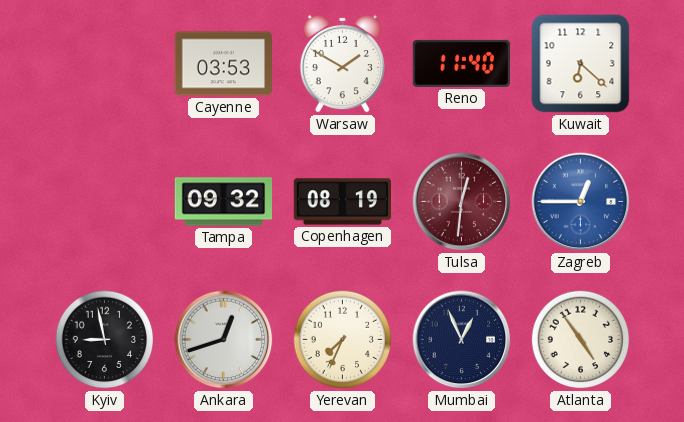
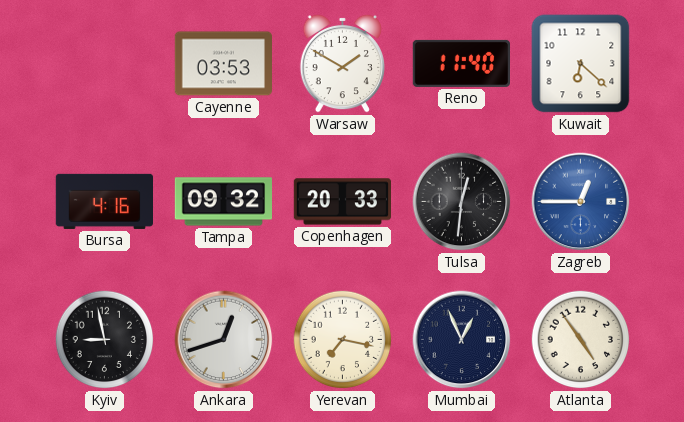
Bursa: none -> 4:16 (104, 201)
Copenhagen: 08:19 -> 20:33 (342, 202)
Tulsa dial: burgundy -> black (462, 202)
Yerevan: 7:34 -> 7:17 (343, 340)
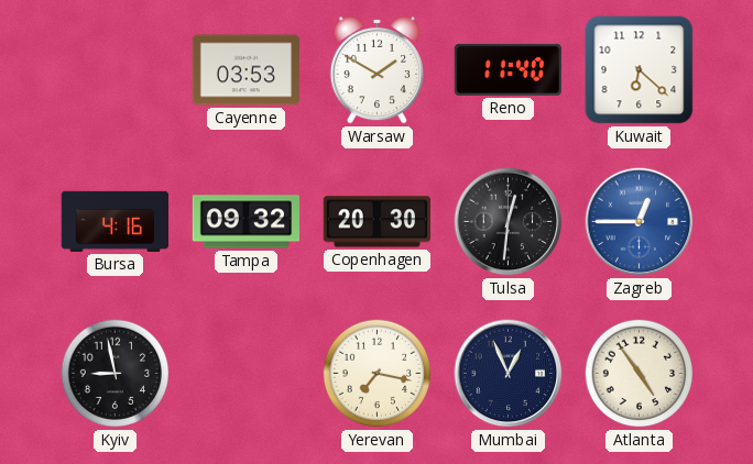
Copenhagen: 20:33 -> 20:30 (376, 222)
Ankara: 12:42 -> none (224, 340)
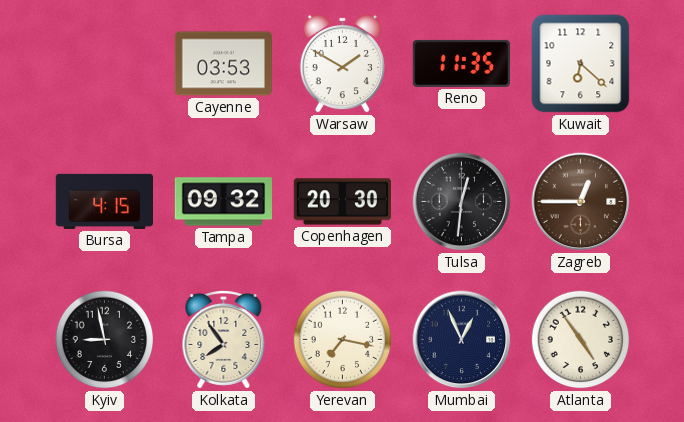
Reno: 11:40 -> 11:35 (461, 63)
Bursa: 4:16 -> 4:15 (104, 201)
Zagreb dial: blue -> brown (581, 202)
Kolkata: none -> 7:54 (224, 340)
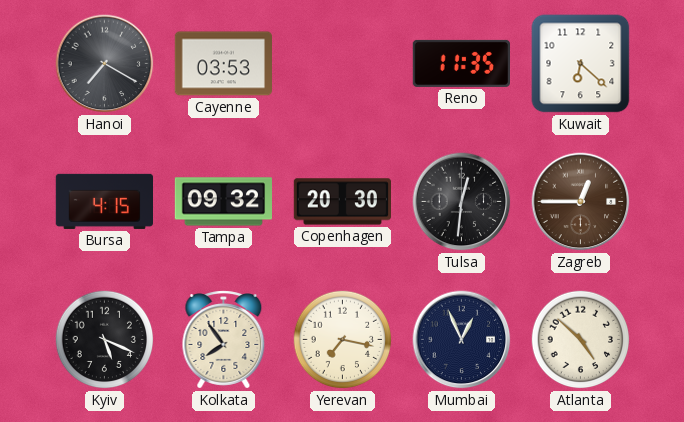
Hanoi: none -> 7:20 (105, 64)
Warsaw: 1:50 -> none (342, 63)
Kyiv: 8:58 -> 5:19 (105, 340)
Atlanta: 4:54 -> 4:52 (581, 340)
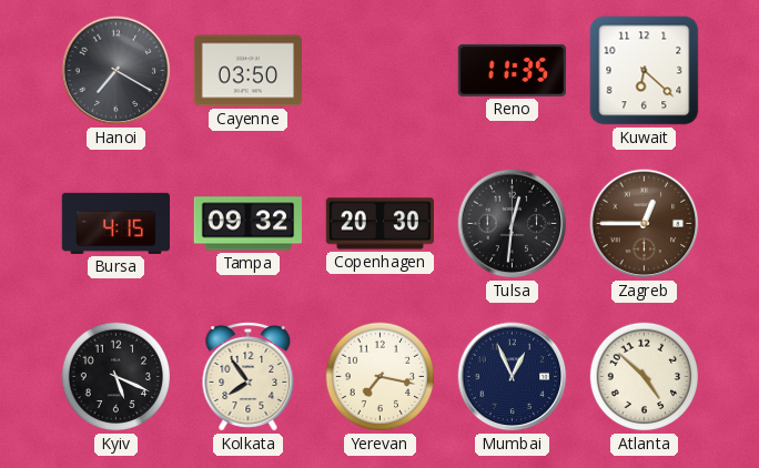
Cayenne: 03:53 -> 03:50 (247, 71)
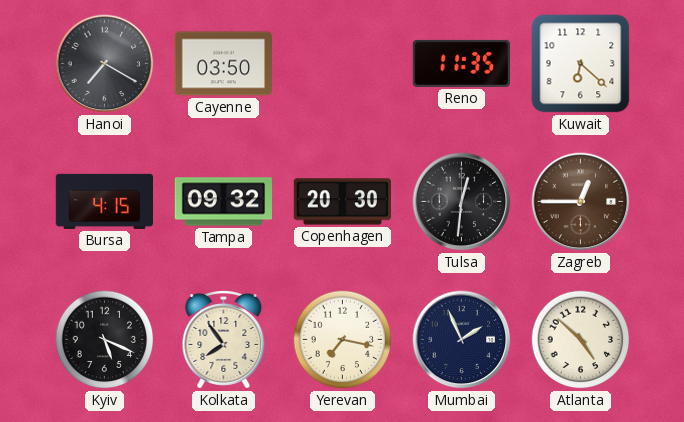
Mumbai: 12:56 -> 1:56 (462, 340)
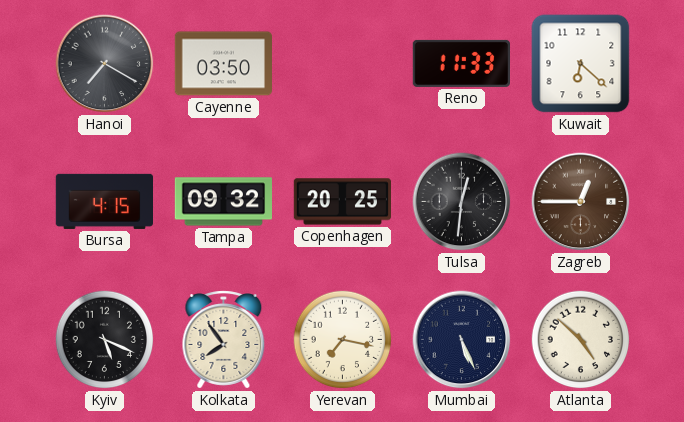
Reno: 11:35 -> 11:33 (461, 63)
Copenhagen: 20:30 -> 20:25 (342, 202)
Mumbai: 1:56 -> 5:26 (462, 340)
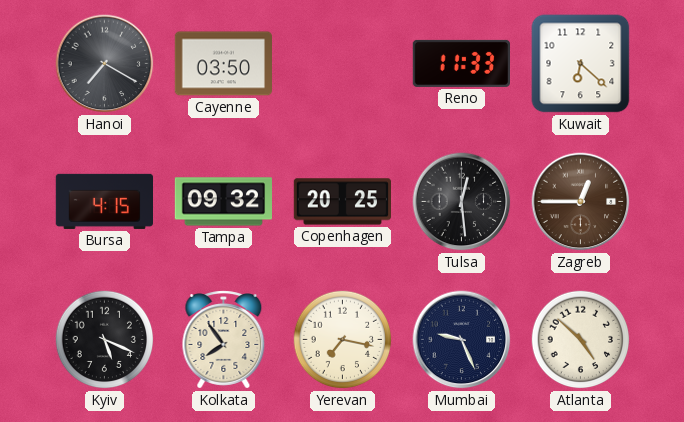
Tulsa: 12:31 -> 12:29 (462, 202)
Mumbai: 5:26 -> 9:26 (462, 340)
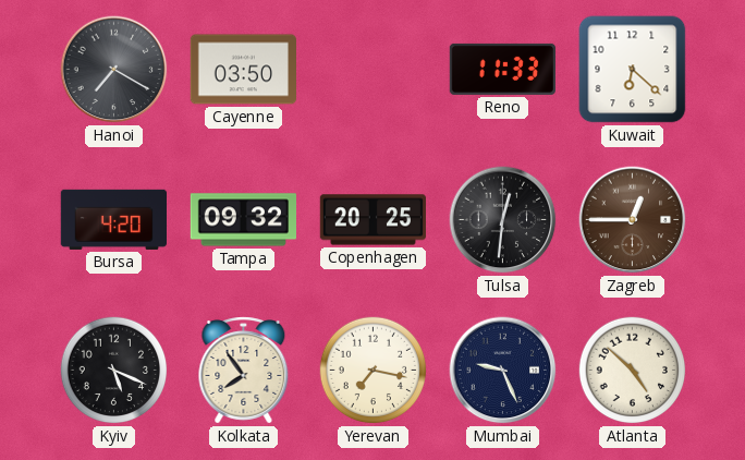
Bursa: 4:15 -> 4:20 (113, 219)
Tulsa: 12:29 -> 12:31 (503, 220)
